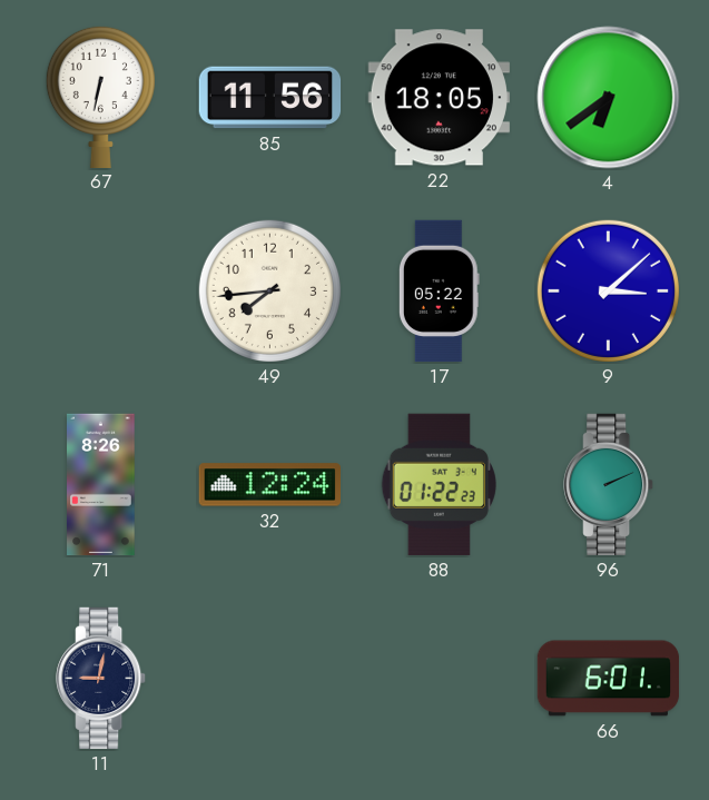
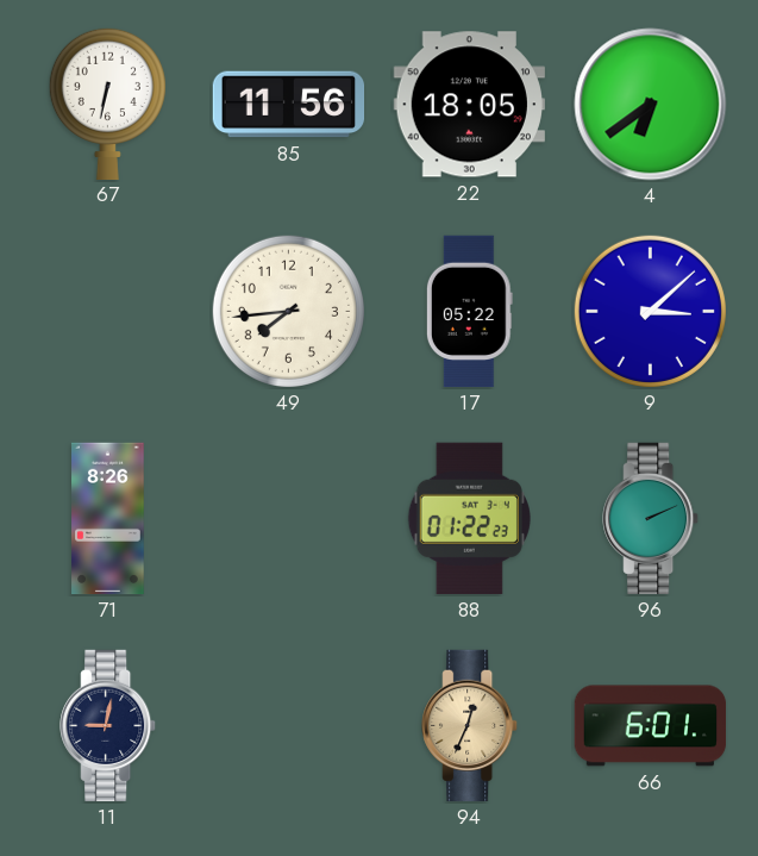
32: 12:24 -> none (269, 485)
94: none -> 12:34 (470, 726)
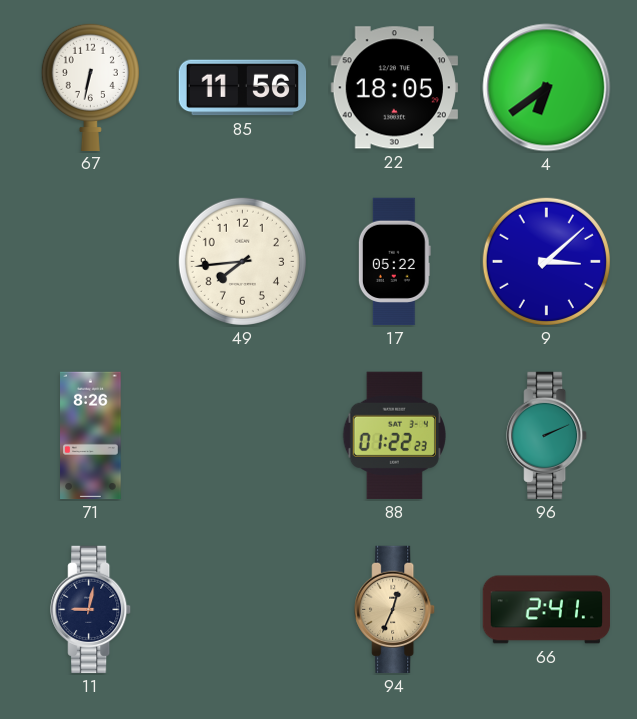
66: 6:01 -> 2:41 (547, 610)
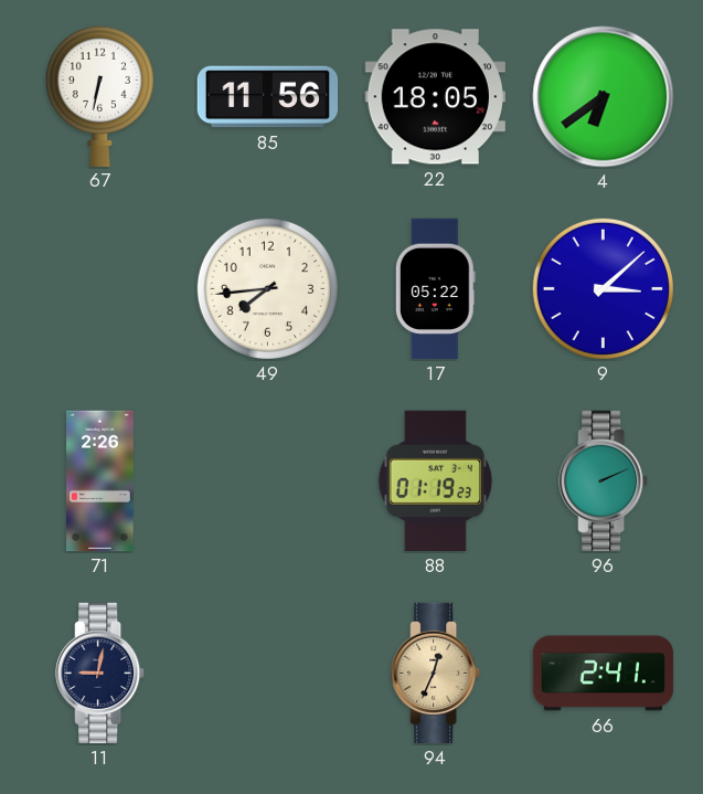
71: 8:26 -> 2:26 (100, 481)
88: 01:22 -> 01:19 (435, 480)
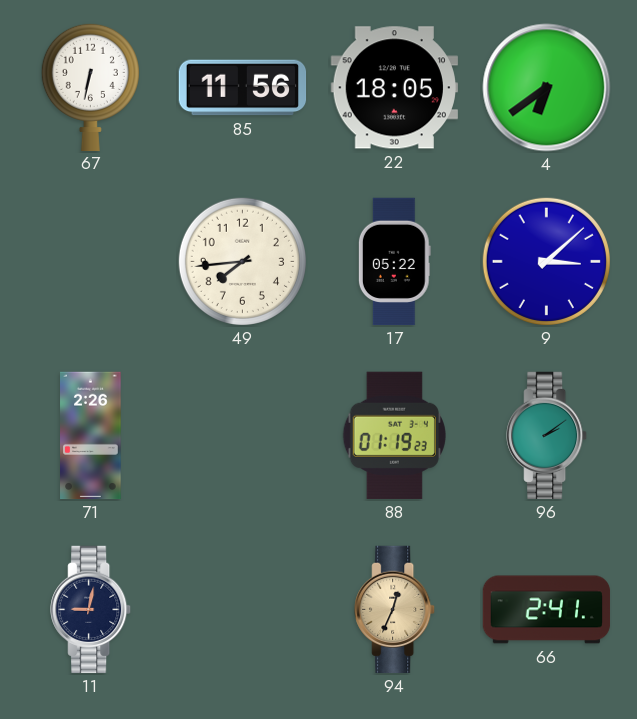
96: 2:11 -> 2:09 (547, 436)
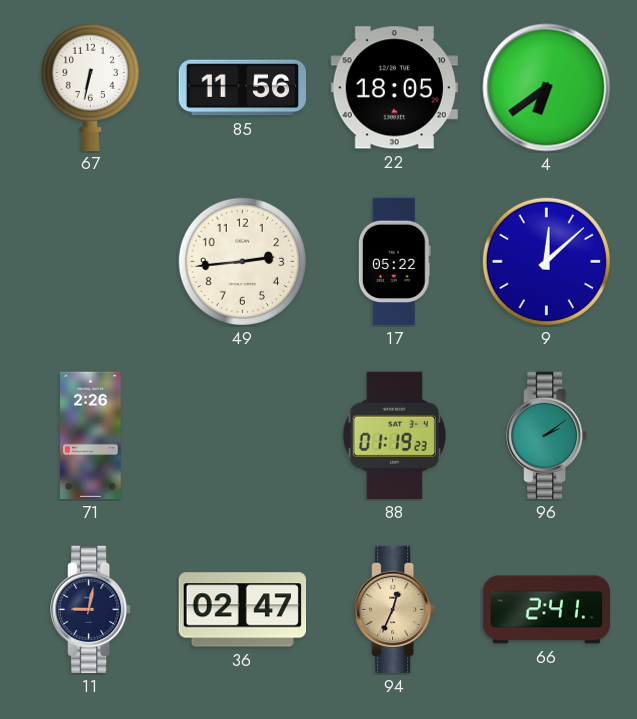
49: 7:44 -> 2:44 (242, 261)
9: 3:08 -> 12:08 (546, 261)
36: none -> 02:47 (242, 610)
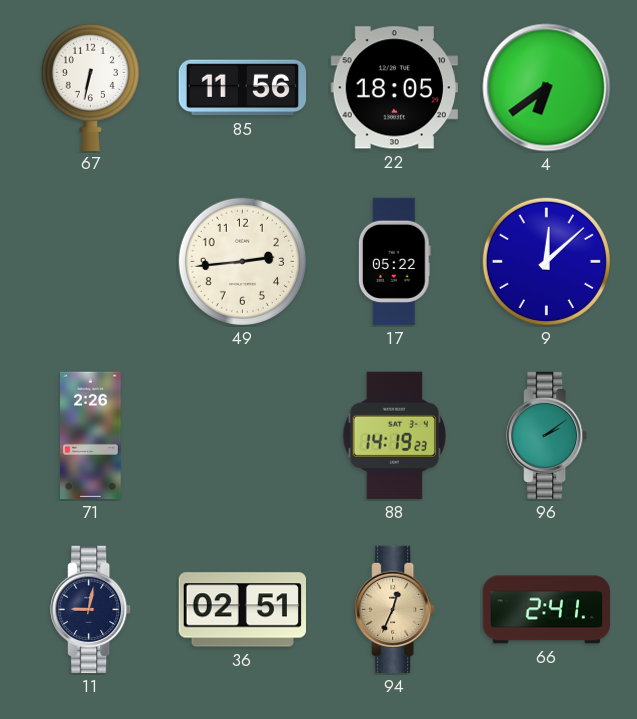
88: 01:19 -> 14:19 (394, 435)
36: 02:47 -> 02:51 (242, 610)
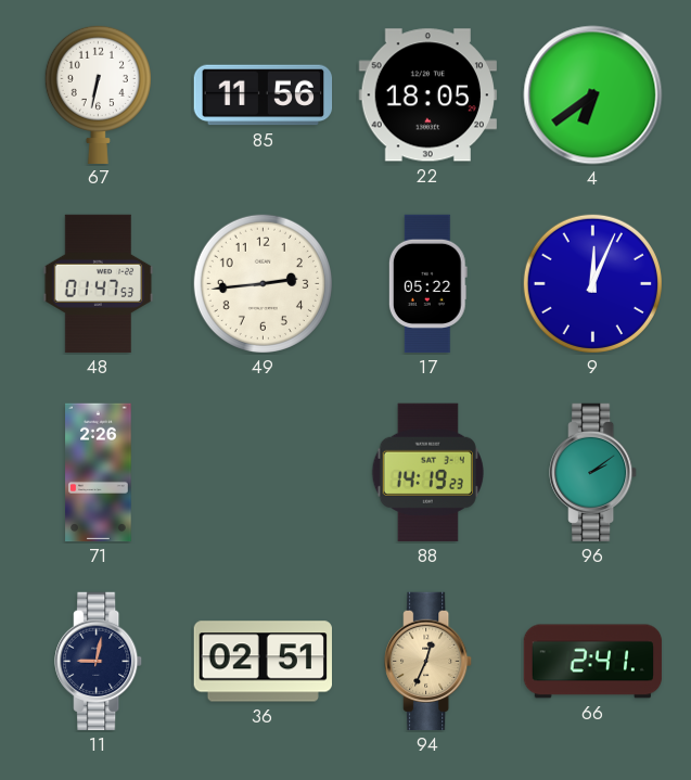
48: none -> 01:47 (99, 284)
9: 12:08 -> 12:04 (592, 283)
